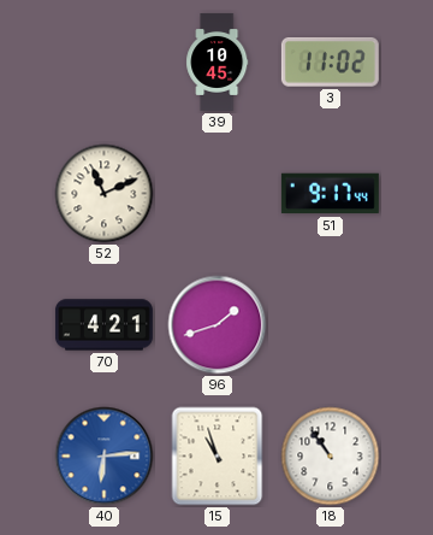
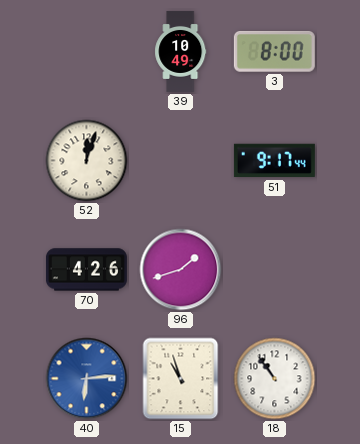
39: 10:45 -> 10:49 (181, 51)
3: 11:02 -> 8:00 (274, 51)
52: 11:11 -> 12:03 (87, 161)
70: 4:21 -> 4:26 (86, 270)
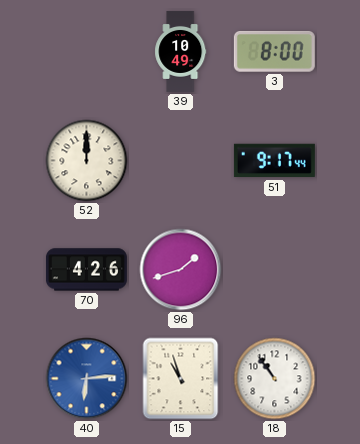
52: 12:03 -> 12:00 (87, 161)
